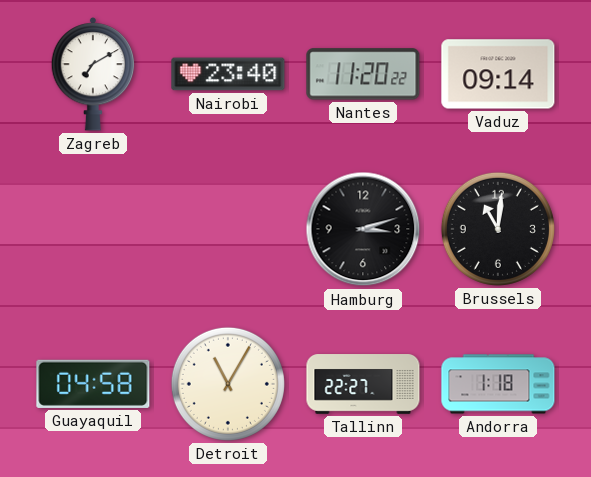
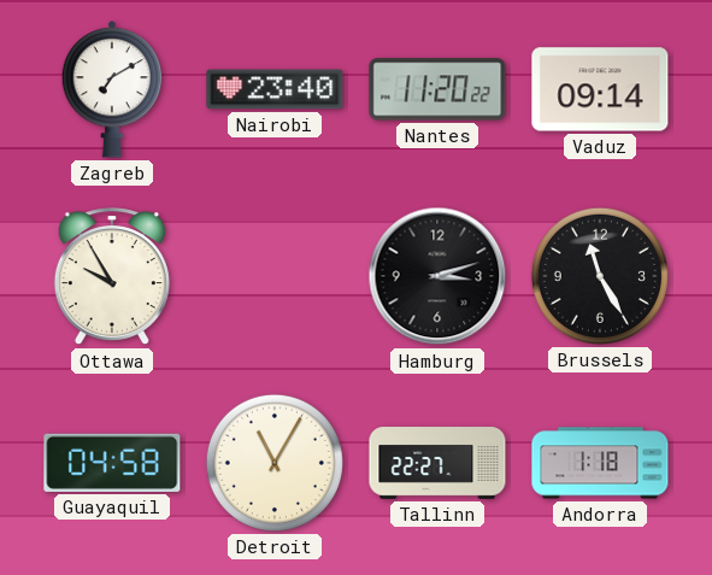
Ottawa: none -> 9:55 (112, 277)
Brussels: 11:01 -> 11:25 (600, 276)
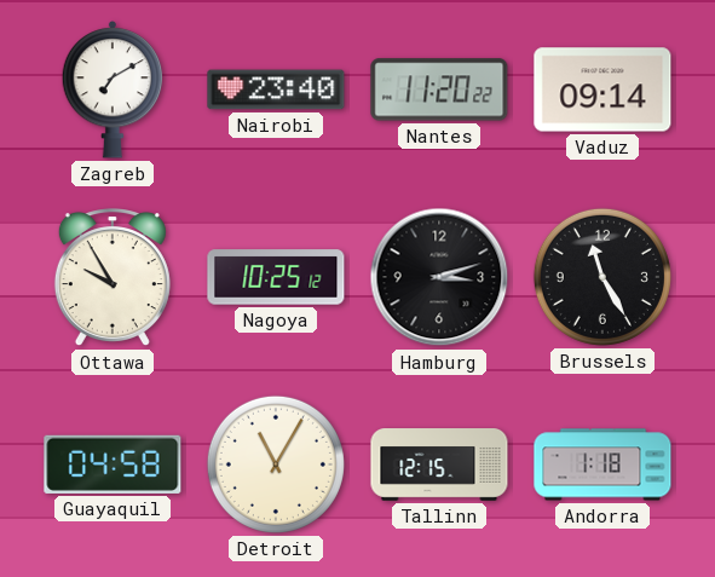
Nagoya: none -> 10:25 (276, 277)
Tallinn: 22:27 -> 12:15 (439, 465)
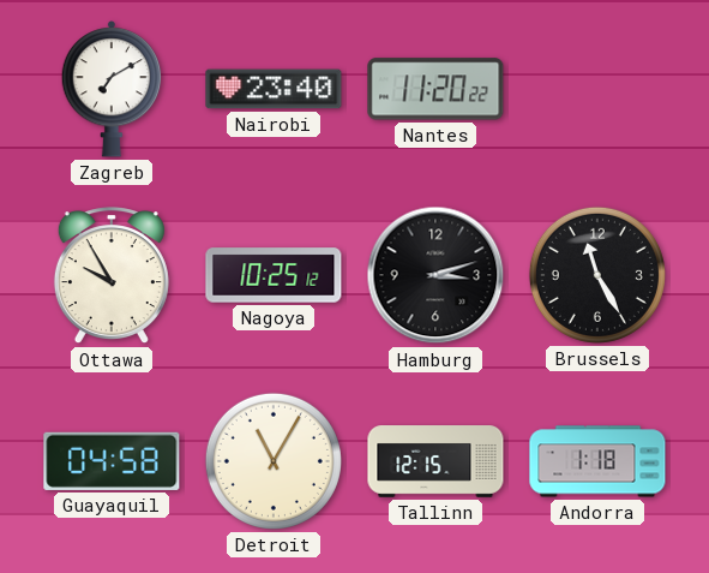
Vaduz: 09:14 -> none (602, 90)
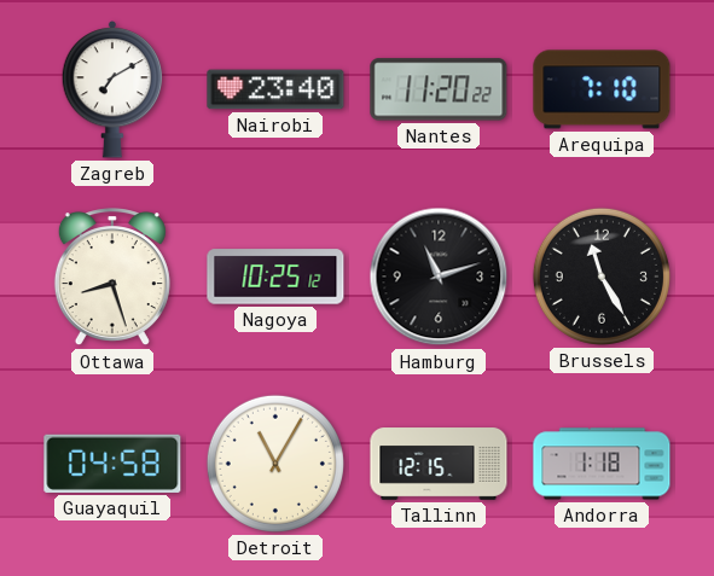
Arequipa: none -> 7:10 (602, 89)
Ottawa: 9:55 -> 8:27 (112, 278)
Hamburg: 3:12 -> 11:12 (439, 277)
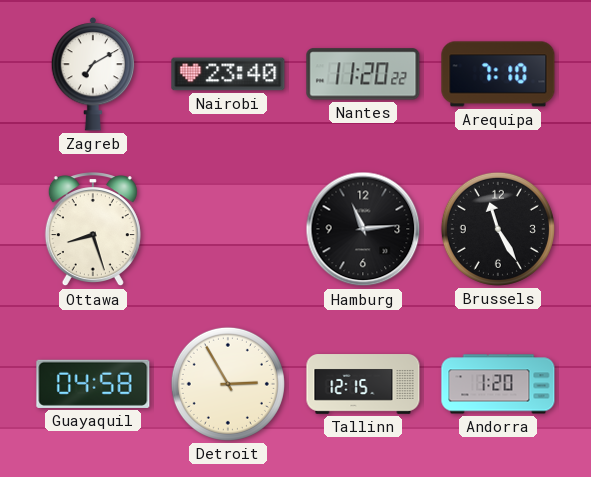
Nagoya: 10:25 -> none (275, 277)
Hamburg: 11:12 -> 11:14 (363, 229)
Detroit: 11:05 -> 2:55 (228, 384)
Andorra: 1:18 -> 1:20 (498, 384)
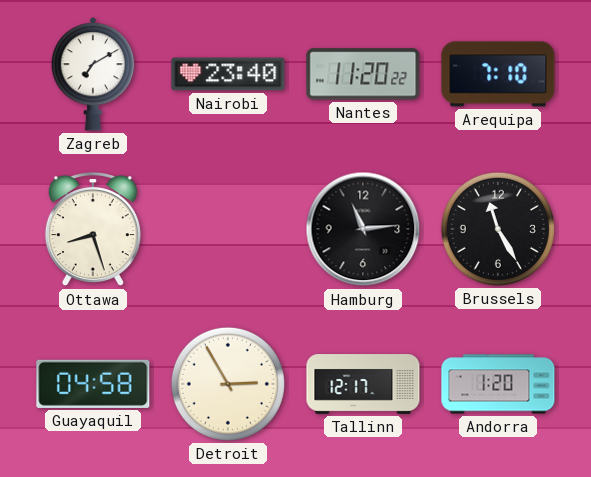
Tallinn: 12:15 -> 12:17 (363, 384)
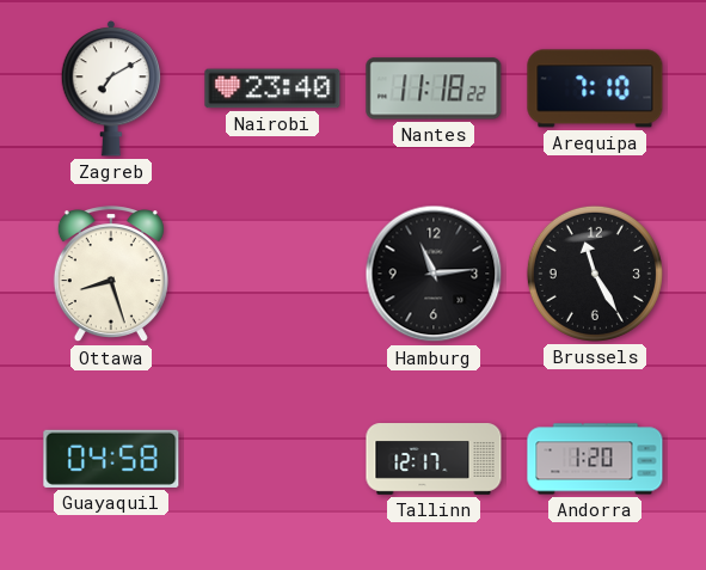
Nantes: 11:20 -> 11:18 (434, 88)
Detroit: 2:55 -> none (228, 384)
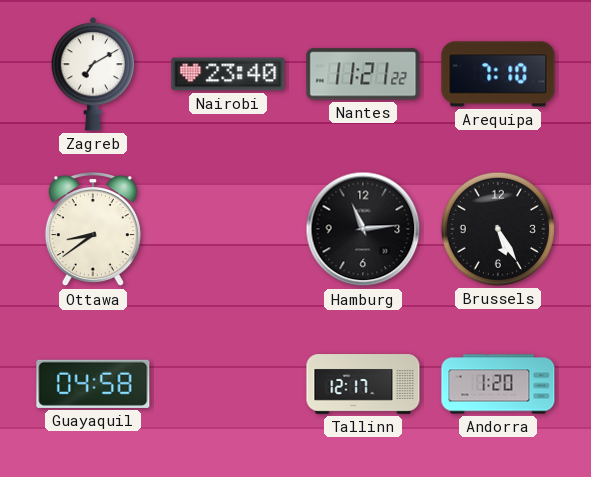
Nantes: 11:18 -> 11:21 (363, 74)
Ottawa: 8:27 -> 8:39 (93, 230)
Brussels: 11:25 -> 5:25 (498, 229)
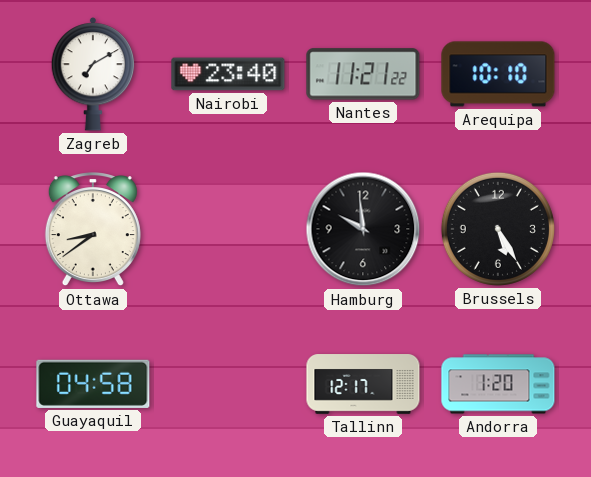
Arequipa: 7:10 -> 10:10 (498, 74)
Hamburg: 11:14 -> 9:59 (363, 229)
